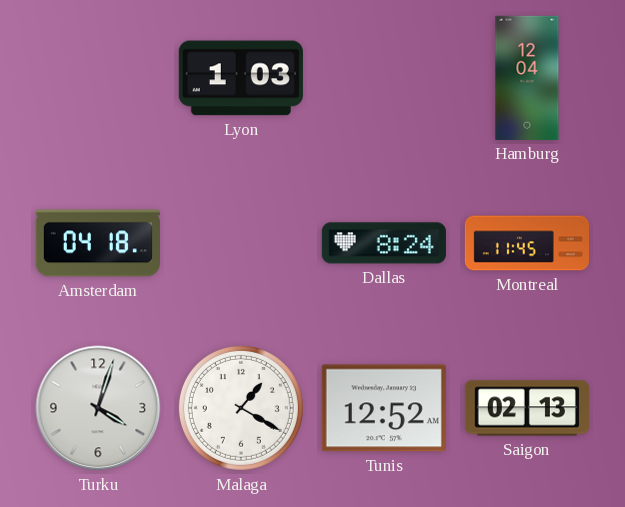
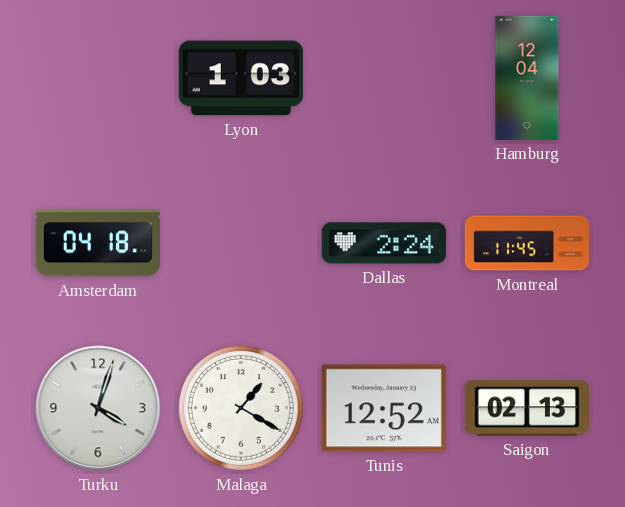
Dallas: 8:24 -> 2:24 (384, 243)
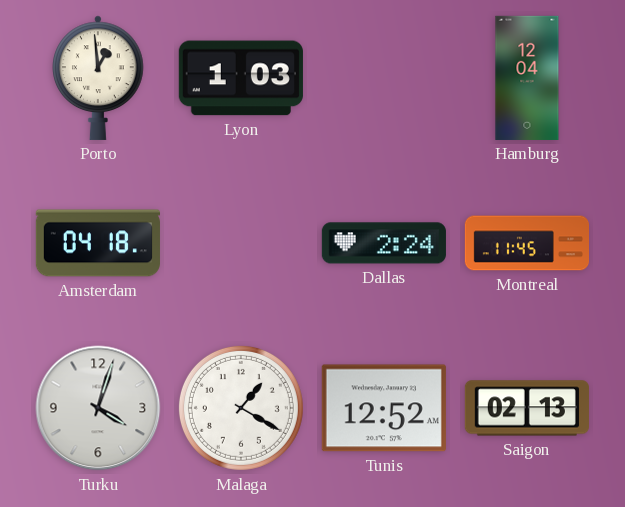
Porto: none -> 12:59 (98, 78)
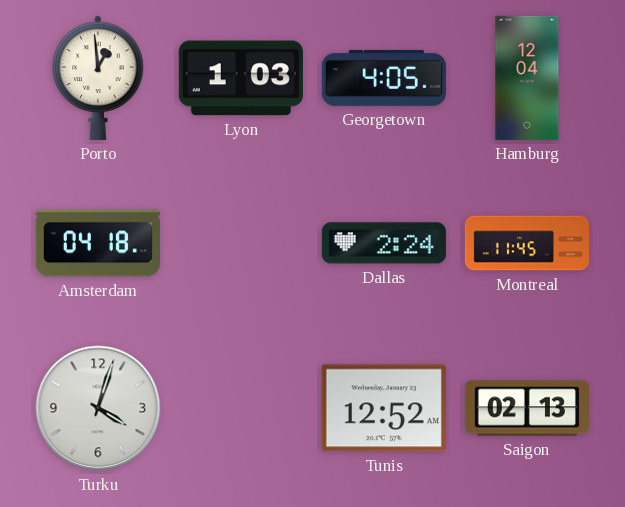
Georgetown: none -> 4:05 (384, 78)
Malaga: 1:20 -> none (241, 408)
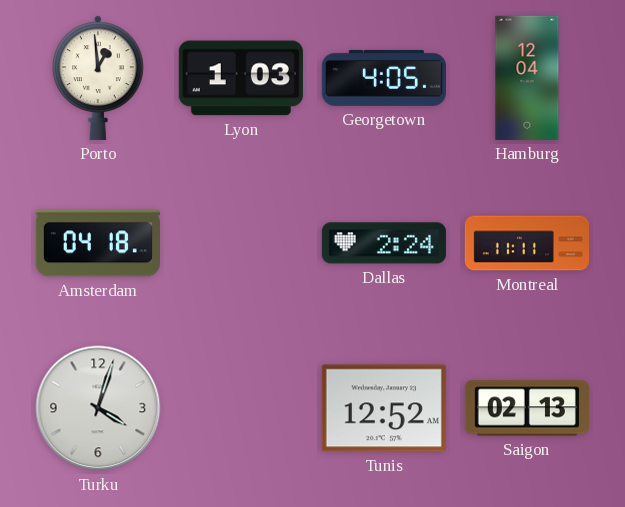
Montreal: 11:45 -> 11:11 (526, 243)
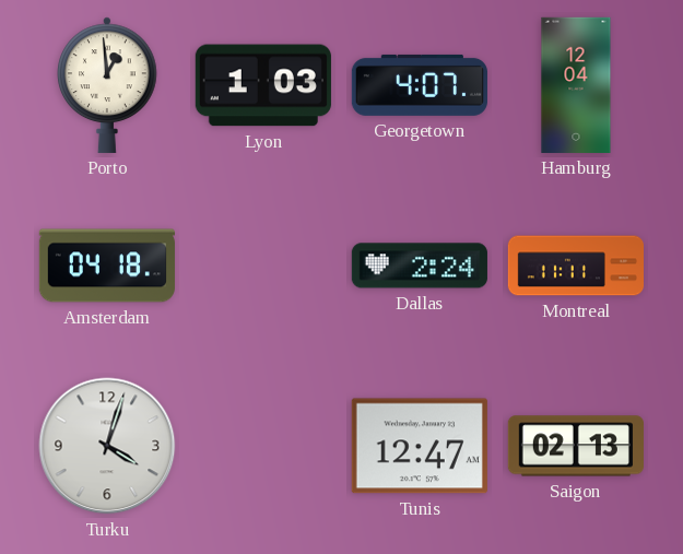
Georgetown: 4:05 -> 4:07 (420, 85)
Tunis: 12:52 -> 12:47 (420, 446)
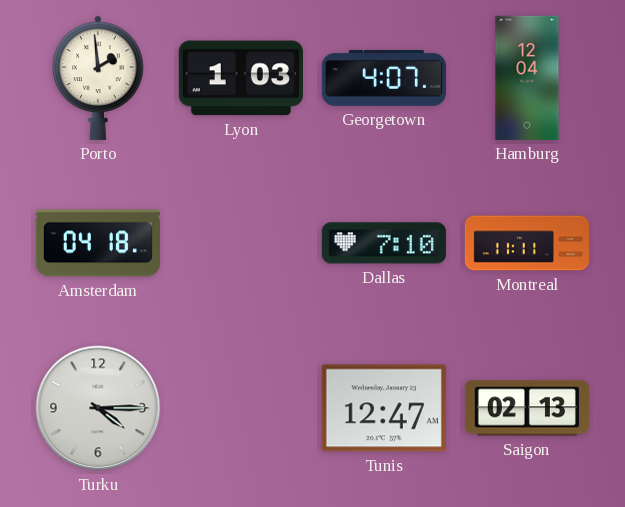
Porto: 12:59 -> 1:59 (98, 78)
Dallas: 2:24 -> 7:10 (384, 243)
Turku: 4:03 -> 4:15 (98, 408)
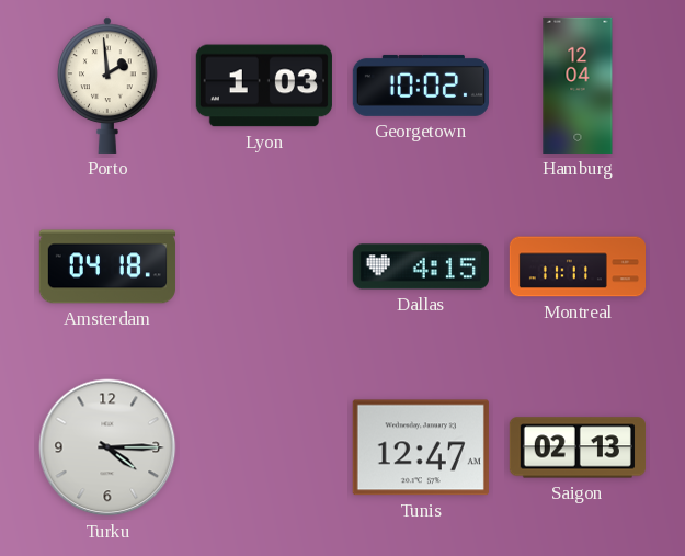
Georgetown: 4:07 -> 10:02 (421, 86)
Dallas: 7:10 -> 4:15 (421, 266)
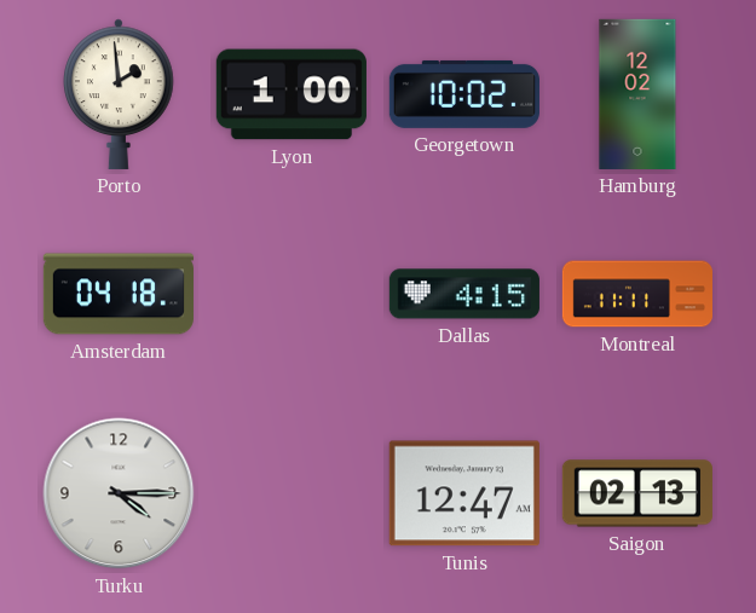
Lyon: 1:03 -> 1:00 (292, 94)
Hamburg: 12:04 -> 12:02 (637, 94)
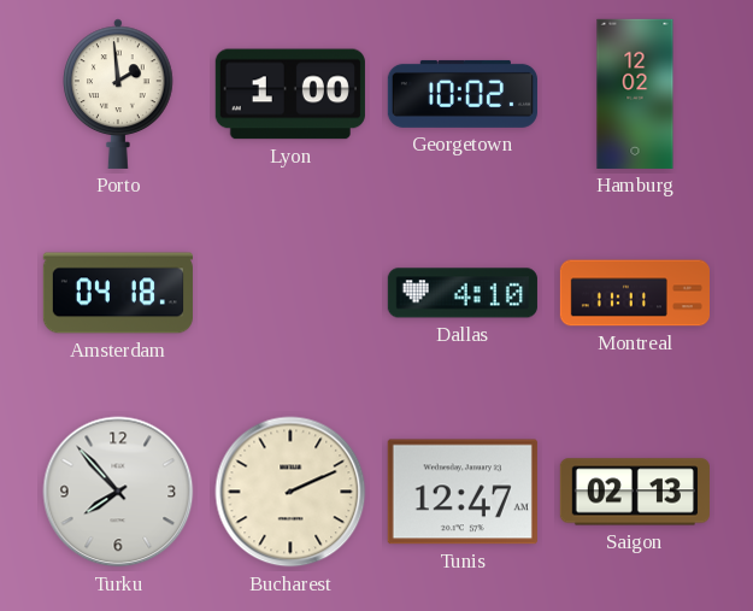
Dallas: 4:15 -> 4:10 (463, 293)
Turku: 4:15 -> 7:53 (118, 492)
Bucharest: none -> 2:11 (290, 492)
